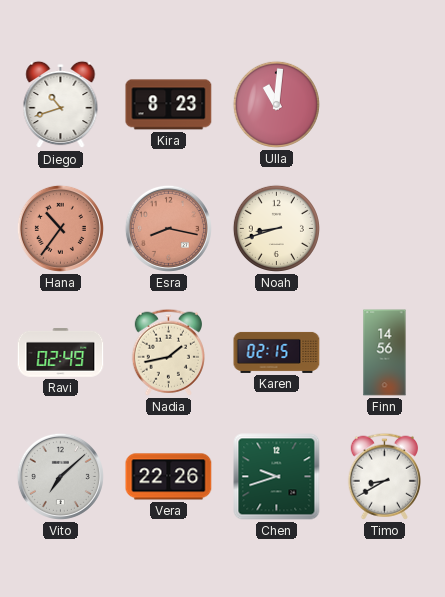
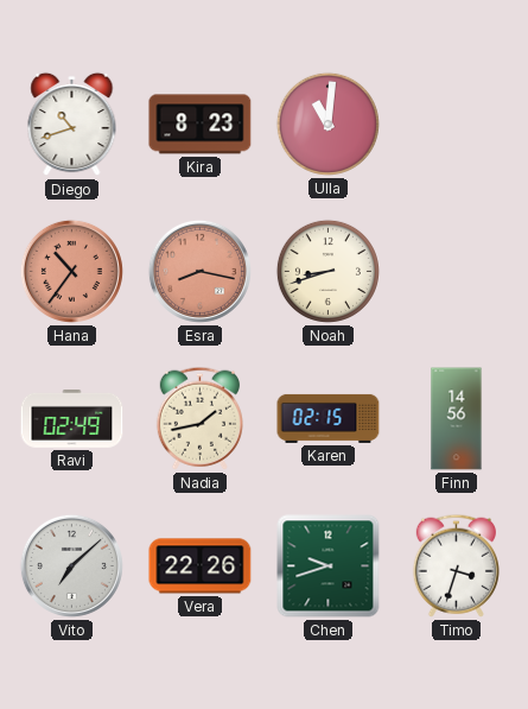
Timo: 8:40 -> 3:33 (456, 565)
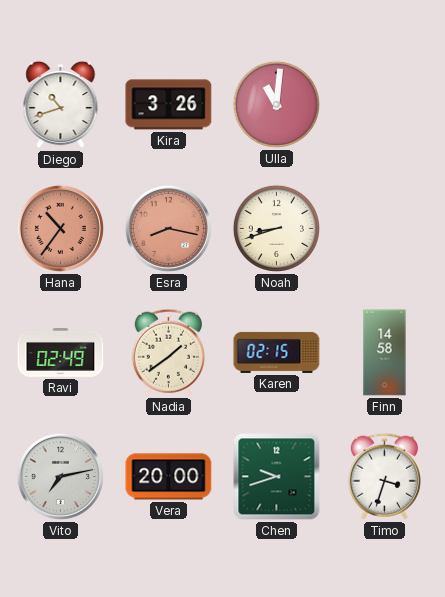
Kira: 8:23 -> 3:26 (169, 105)
Nadia: 1:43 -> 1:39 (168, 352)
Finn: 14:56 -> 14:58 (385, 353)
Vito: 7:08 -> 7:13 (60, 476)
Vera: 22:26 -> 20:00 (169, 477)
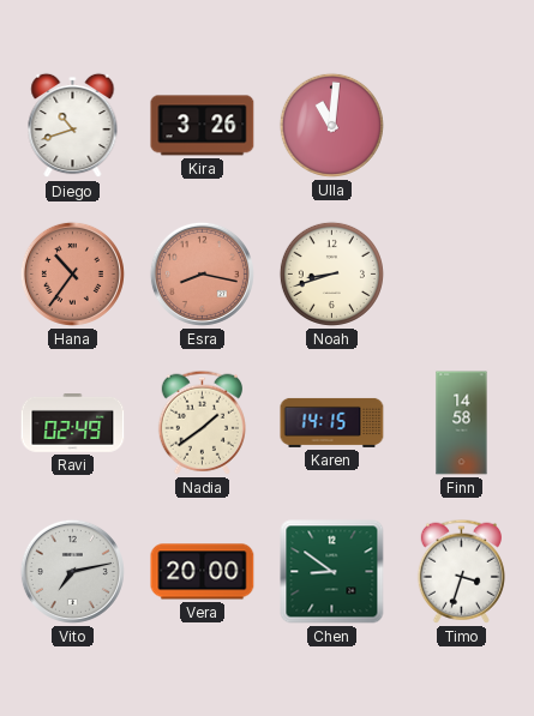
Karen: 02:15 -> 14:15 (332, 422)
Chen: 9:42 -> 8:51 (332, 572)
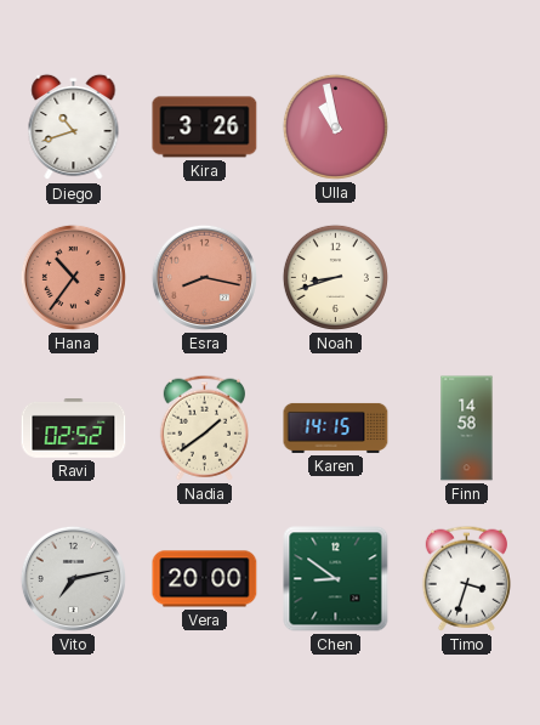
Ulla: 11:01 -> 10:58 (335, 126)
Ravi: 02:49 -> 02:52 (74, 429)
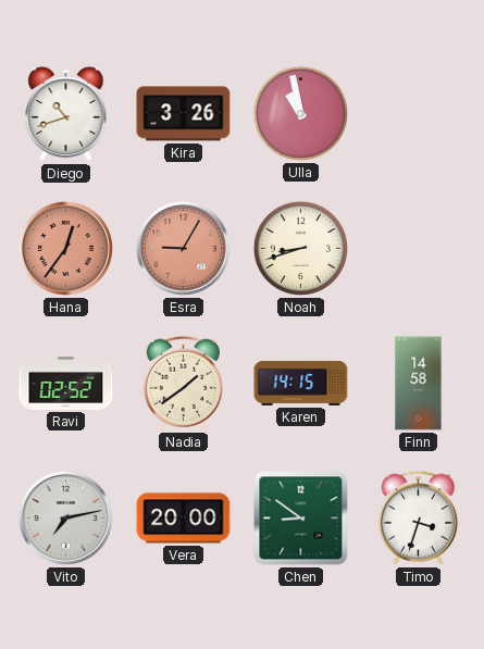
Hana: 10:36 -> 12:36 (65, 248)
Esra: 8:17 -> 9:05 (183, 248)
